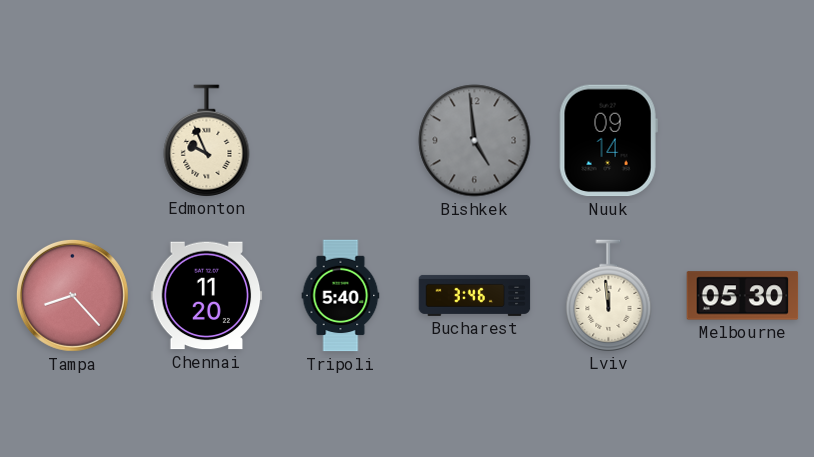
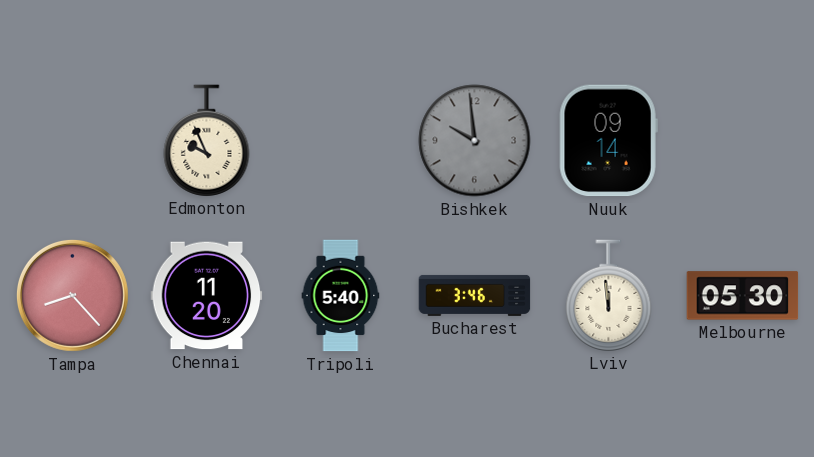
Bishkek: 4:59 -> 9:59 (475, 141)
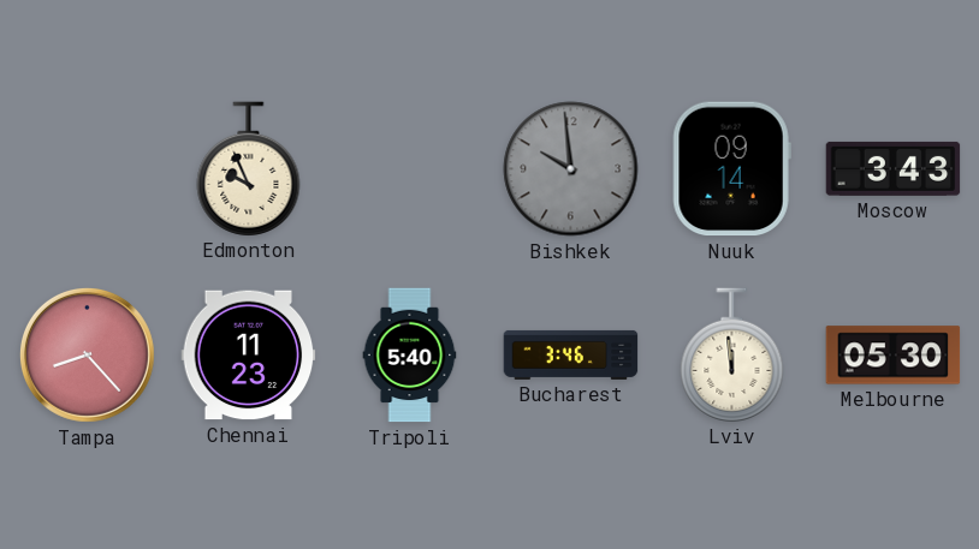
Moscow: none -> 3:43 (894, 168)
Chennai: 11:20 -> 11:23 (249, 356)
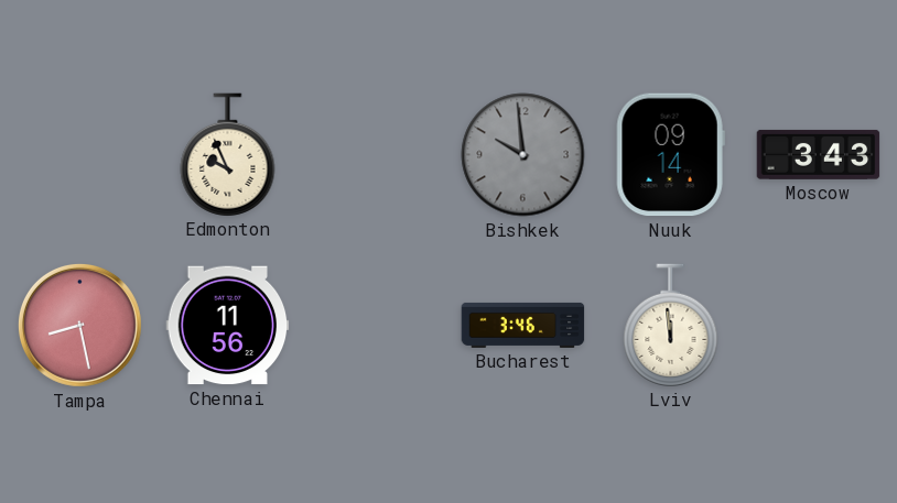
Tampa: 8:23 -> 8:28 (79, 325)
Chennai: 11:23 -> 11:56 (228, 326)
Tripoli: 5:40 -> none (410, 356)
Melbourne: 05:30 -> none (894, 356)
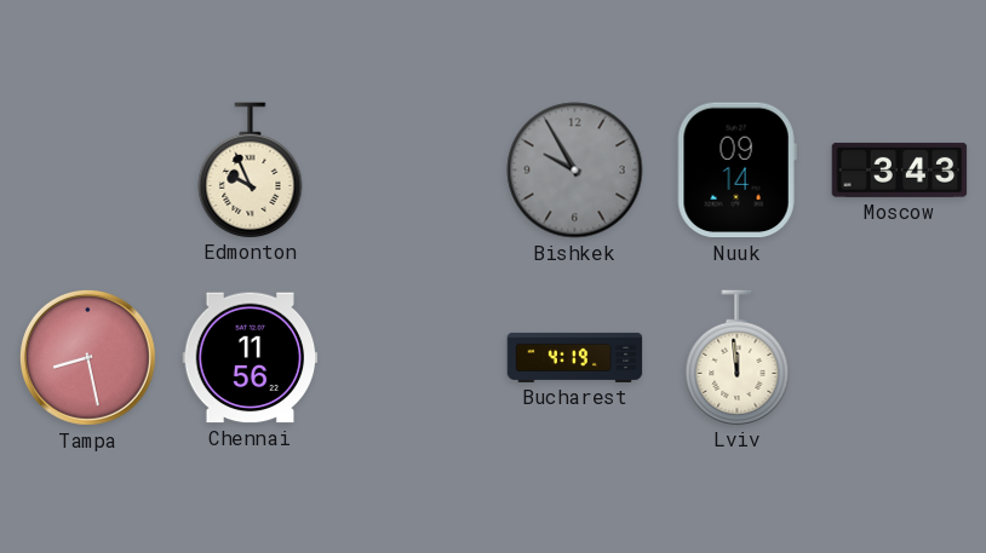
Bishkek: 9:59 -> 9:55 (575, 171)
Bucharest: 3:46 -> 4:19 (575, 357)
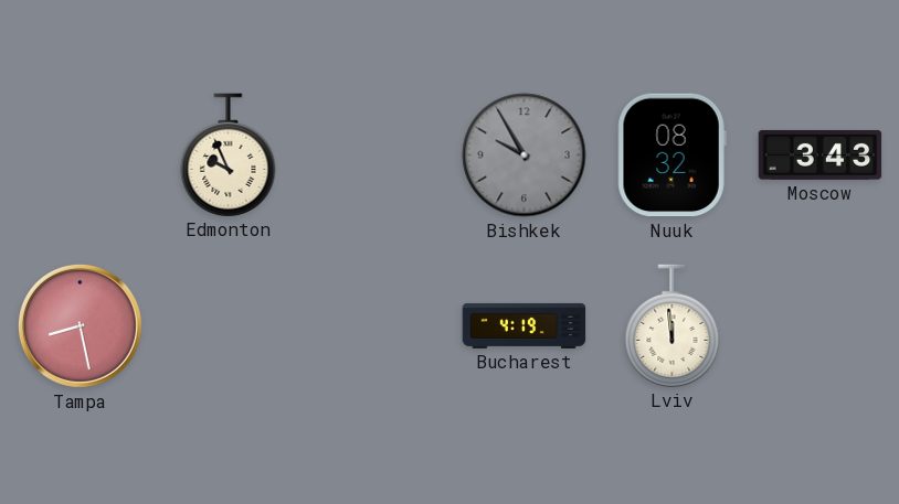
Nuuk: 09:14 -> 08:32 (671, 156)
Chennai: 11:56 -> none (251, 358)
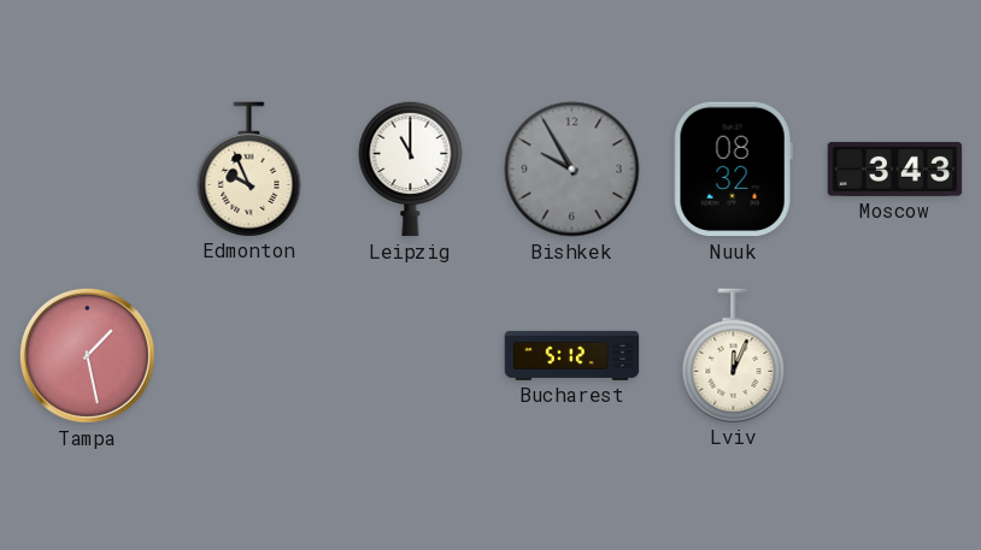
Leipzig: none -> 11:00 (411, 168)
Tampa: 8:28 -> 1:28 (87, 355)
Bucharest: 4:19 -> 5:12 (572, 355)
Lviv: 11:59 -> 12:04 (734, 355)
